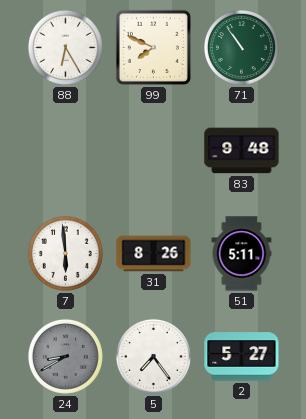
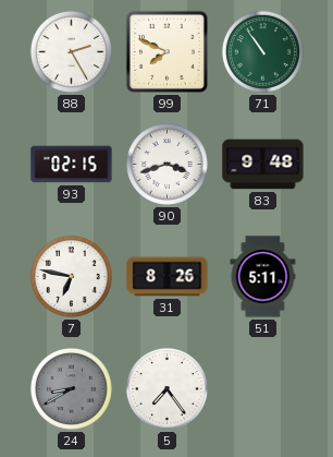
88: 6:25 -> 2:25 (71, 51)
93: none -> 02:15 (72, 165)
90: none -> 3:42 (166, 164)
7: 5:59 -> 6:47 (71, 276)
2: 5:27 -> none (242, 357)
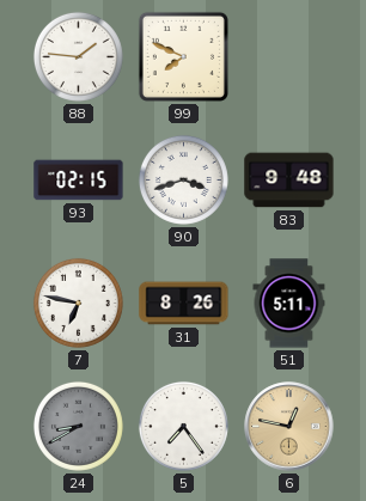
88: 2:25 -> 1:46 (78, 56)
71: 10:54 -> none (262, 51)
6: none -> 12:47 (289, 427)
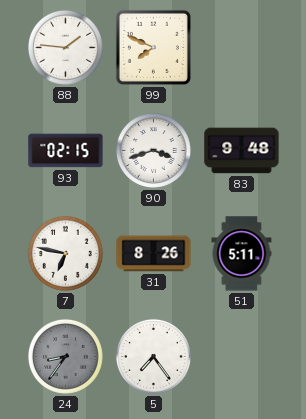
24: 8:40 -> 8:36 (65, 356)
6: 12:47 -> none (289, 427)
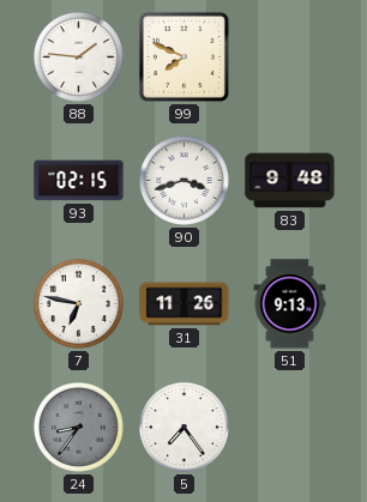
31: 8:26 -> 11:26 (185, 304)
51: 5:11 -> 9:13 (290, 304)
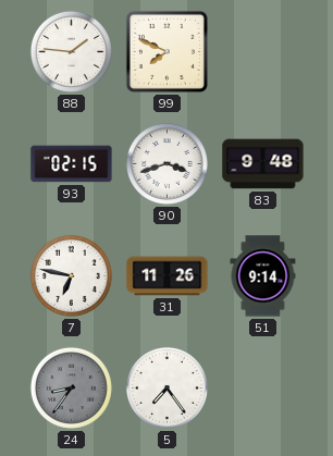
51: 9:13 -> 9:14 (263, 276)
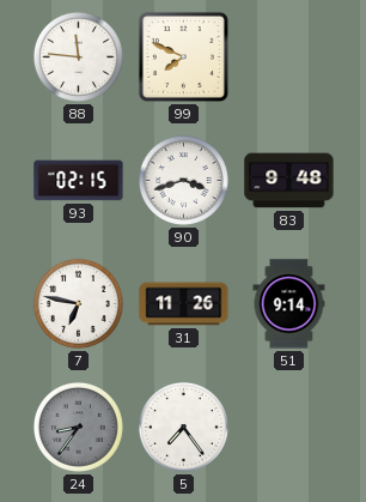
88: 1:46 -> 11:46 (78, 56)
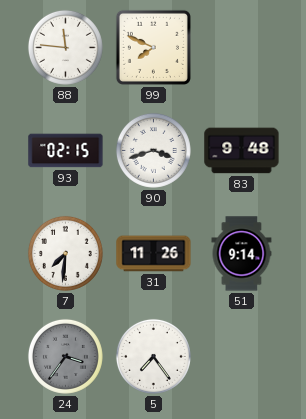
7: 6:47 -> 7:31 (65, 253)
24: 8:36 -> 3:36 (65, 356)
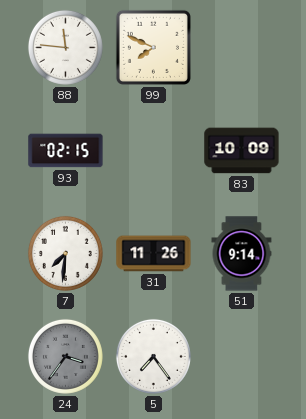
90: 3:42 -> none (153, 150)
83: 9:48 -> 10:09 (242, 151)
